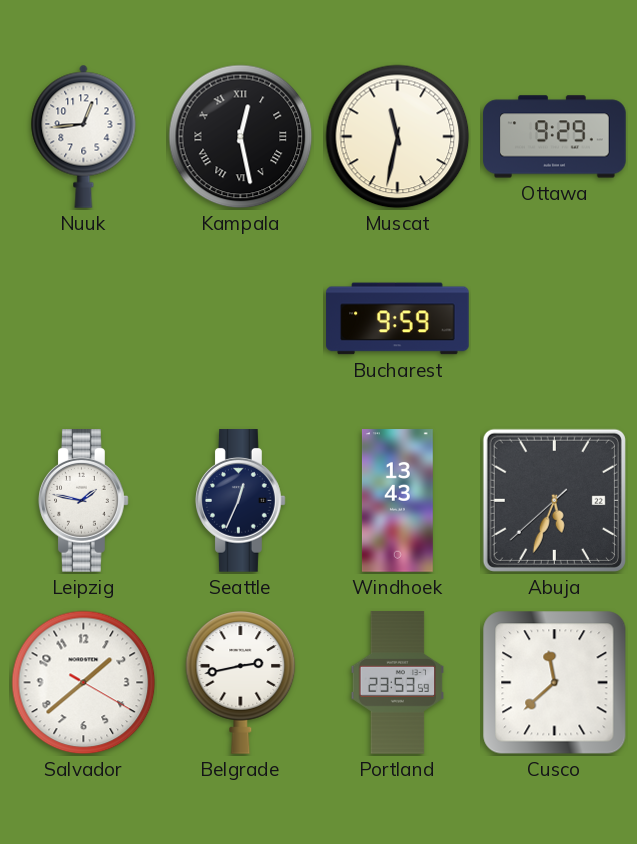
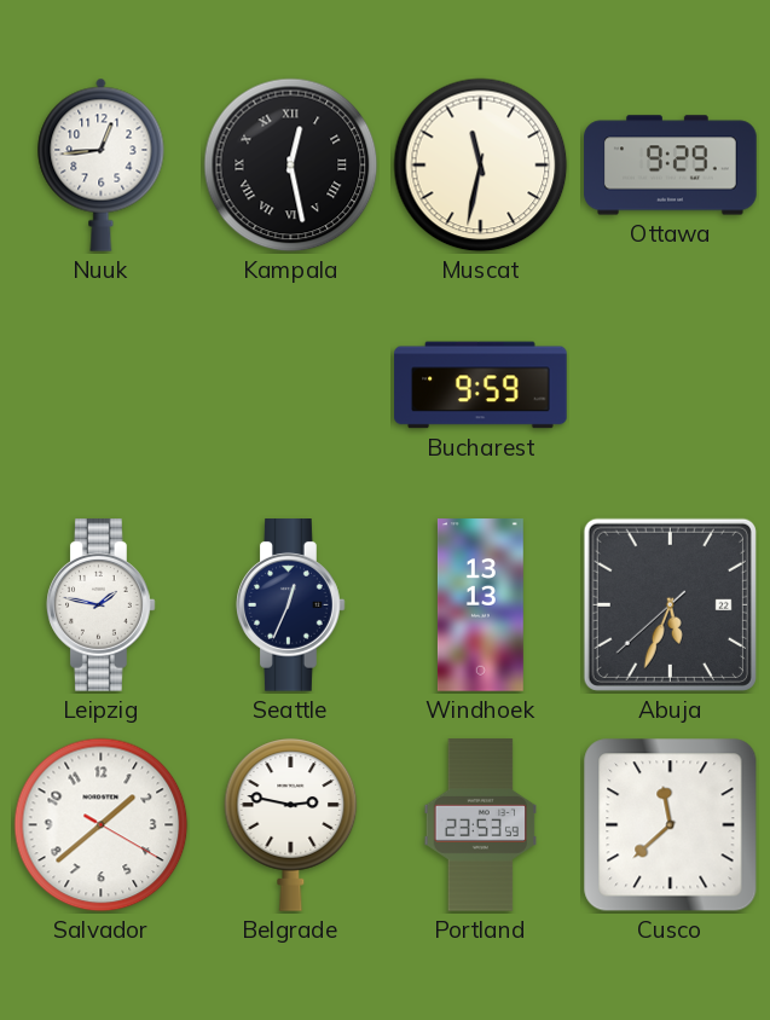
Windhoek: 13:43 -> 13:13 (480, 605)
Belgrade: 2:43 -> 2:47 (291, 824)
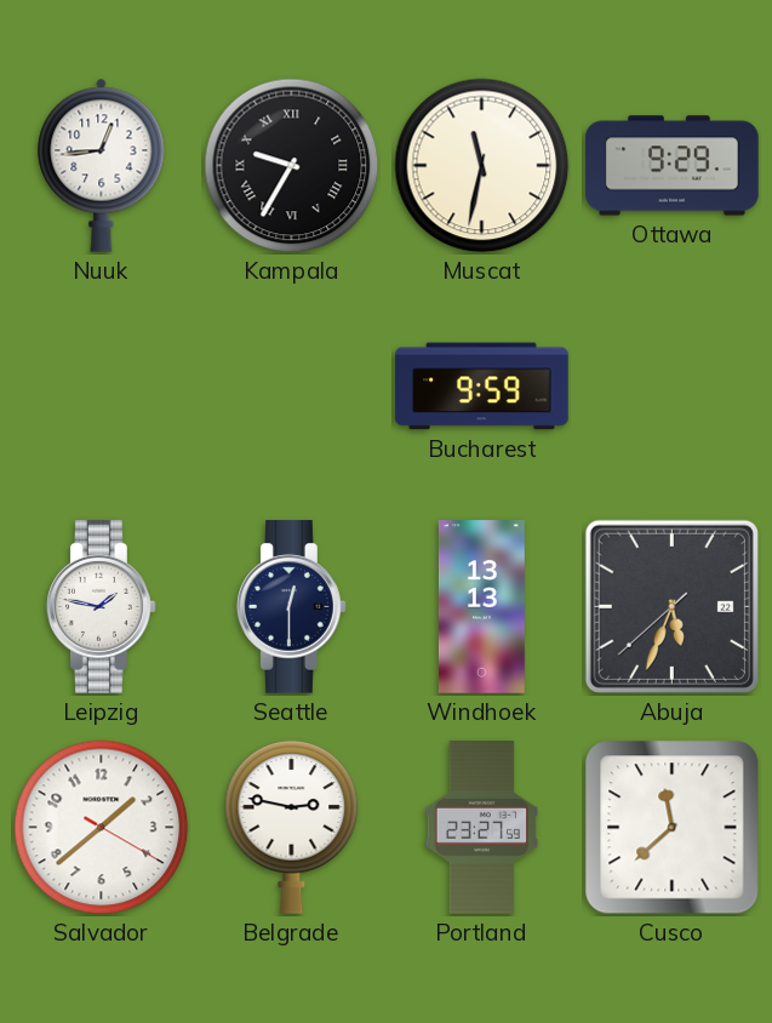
Kampala: 12:28 -> 9:35 (292, 166)
Seattle: 12:34 -> 12:30 (292, 607)
Portland: 23:53 -> 23:27 (482, 828)
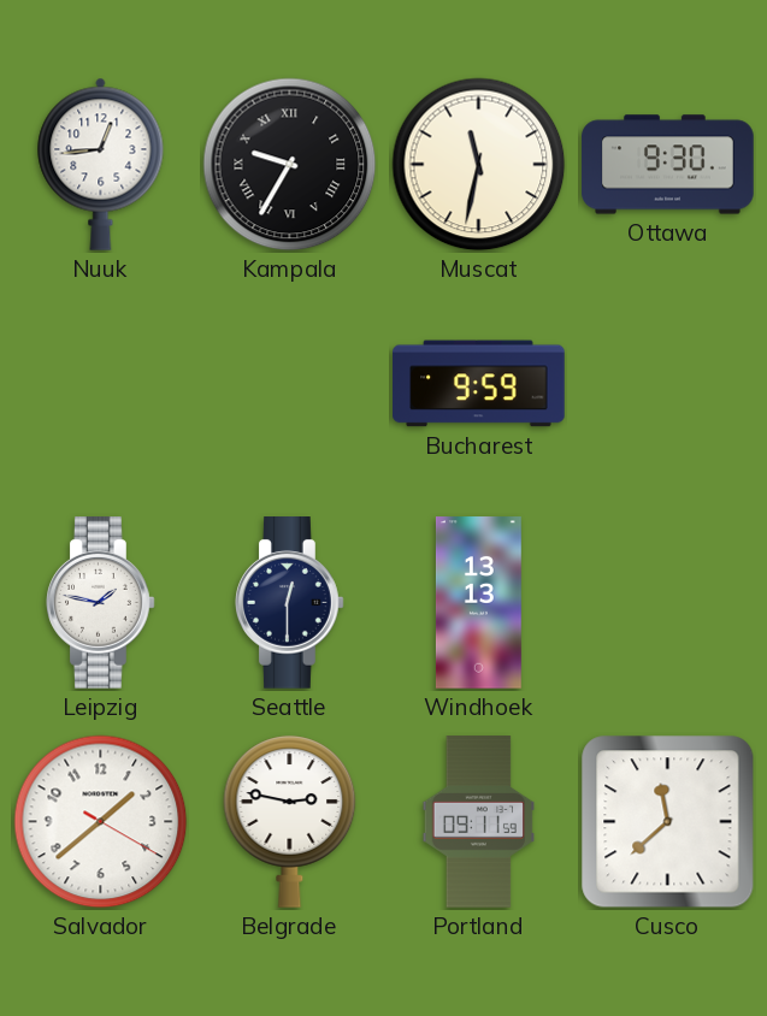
Ottawa: 9:29 -> 9:30 (668, 165)
Abuja: 5:33 -> none (671, 606)
Portland: 23:27 -> 09:11 (479, 822)
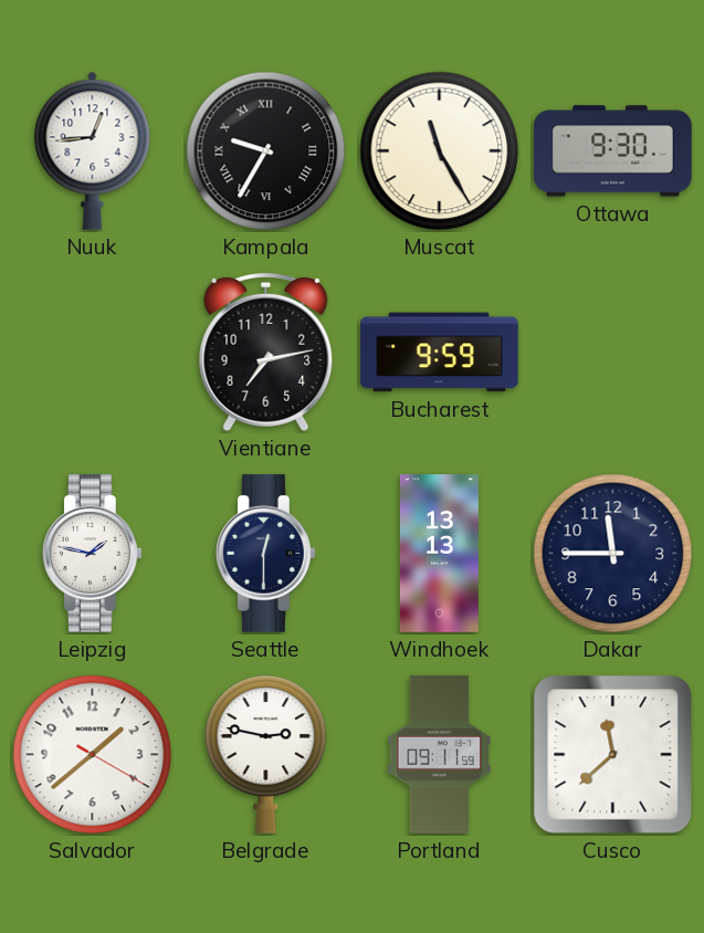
Muscat: 11:32 -> 11:25 (440, 151)
Vientiane: none -> 7:13 (266, 353)
Dakar: none -> 11:45 (613, 554)
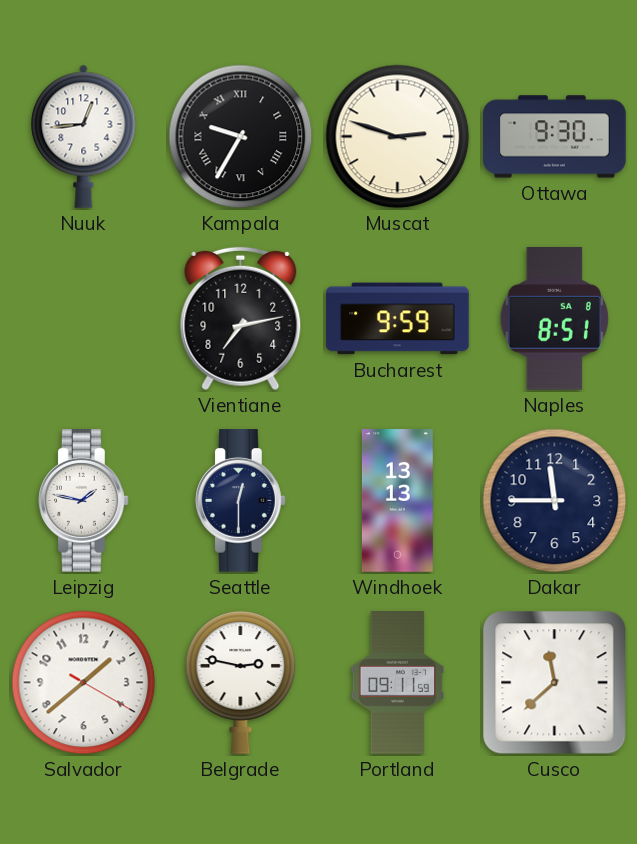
Muscat: 11:25 -> 2:48 (398, 137)
Naples: none -> 8:51 (554, 318)
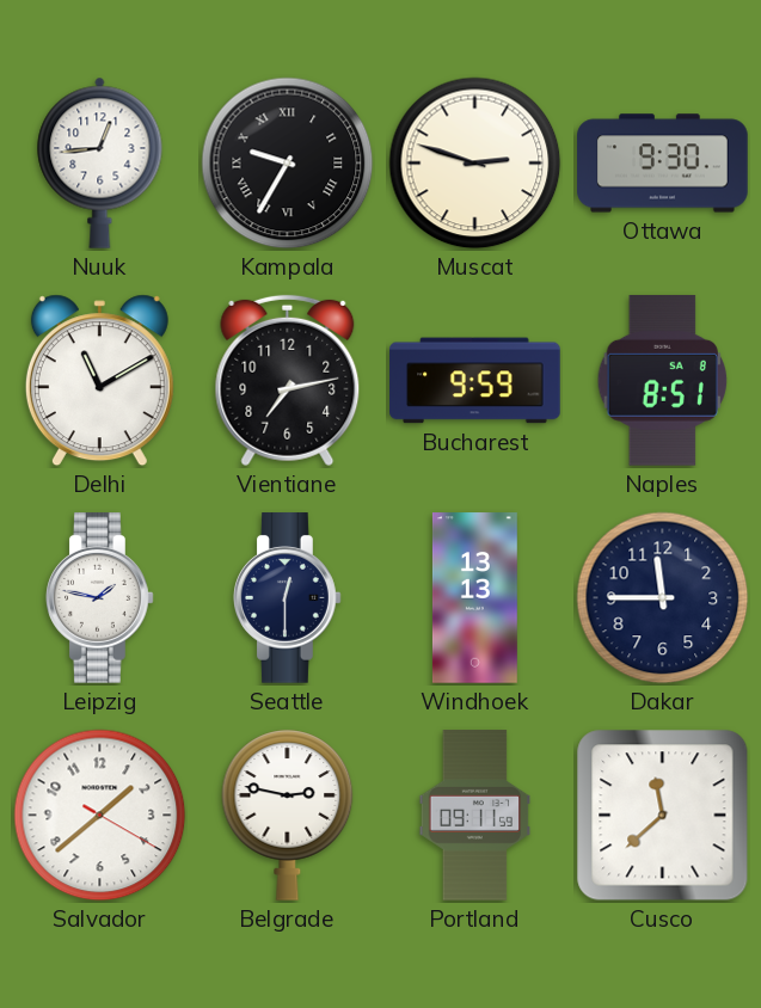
Delhi: none -> 11:10 (99, 381)
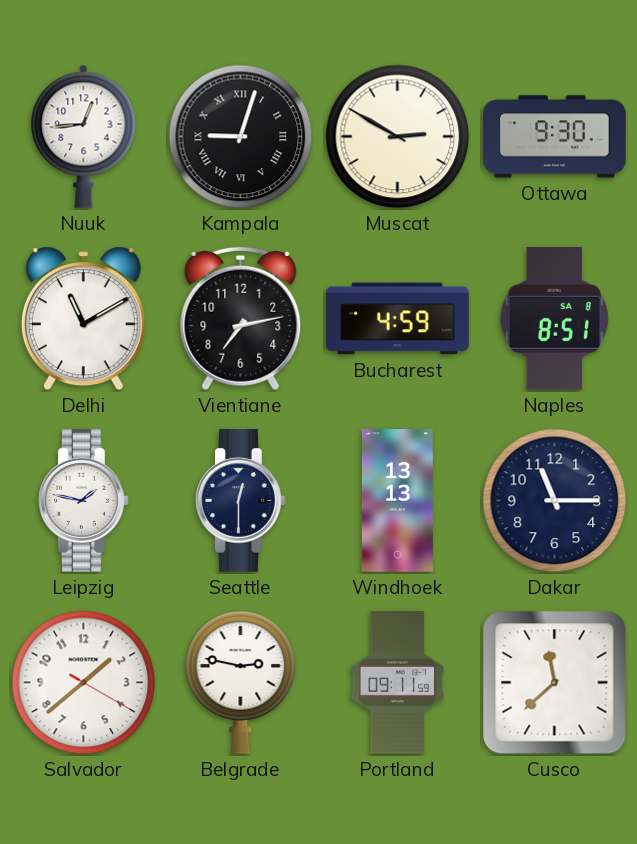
Kampala: 9:35 -> 9:03 (241, 137)
Muscat: 2:48 -> 2:50 (398, 137)
Bucharest: 9:59 -> 4:59 (398, 319)
Dakar: 11:45 -> 11:15 (555, 501)
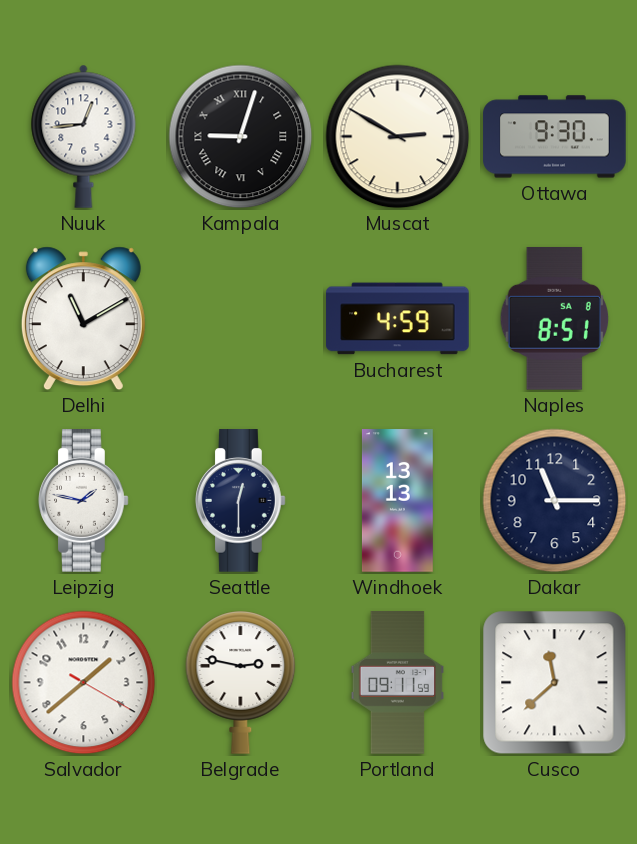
Vientiane: 7:13 -> none (241, 319)
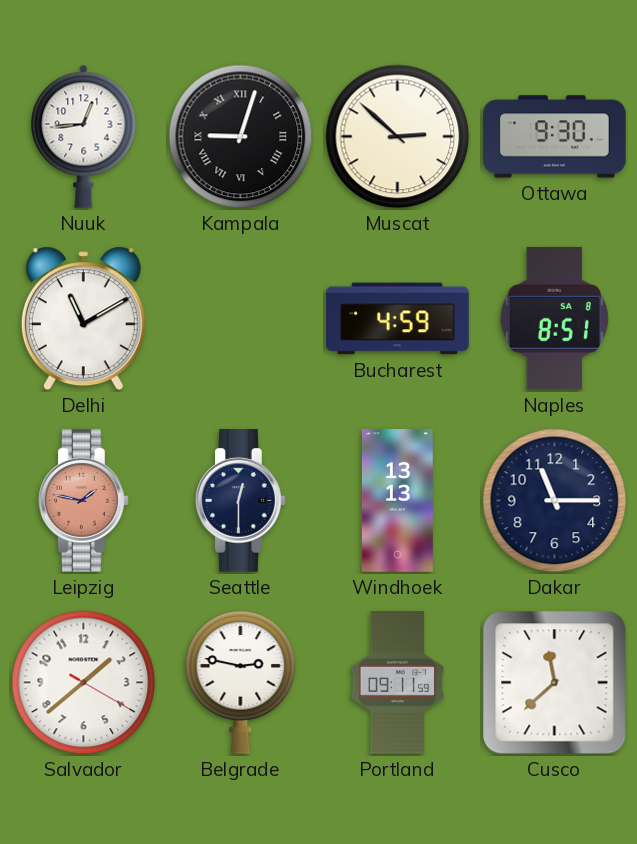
Muscat: 2:50 -> 2:52 (398, 137)
Leipzig dial: white -> salmon (84, 501)
